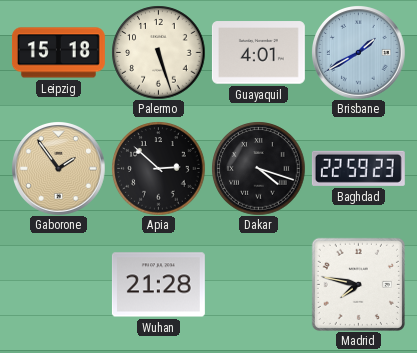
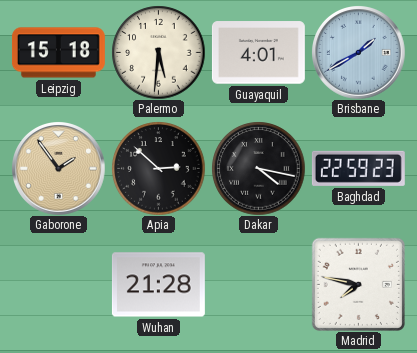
Palermo: 5:27 -> 5:31 (158, 52)
Dakar: 4:18 -> 4:17 (258, 168)
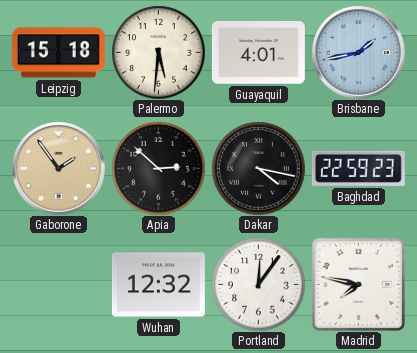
Brisbane: 1:40 -> 1:43 (359, 53)
Wuhan: 21:28 -> 12:32 (158, 285)
Portland: none -> 12:06 (258, 284)
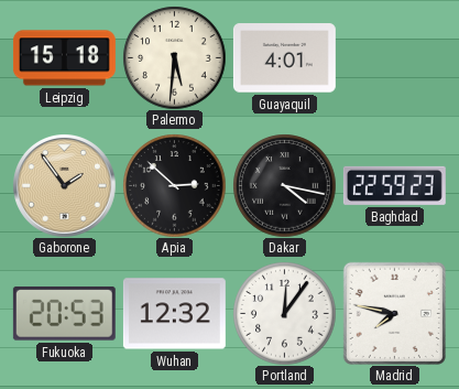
Brisbane: 1:43 -> none (359, 53)
Fukuoka: none -> 20:53 (64, 314)
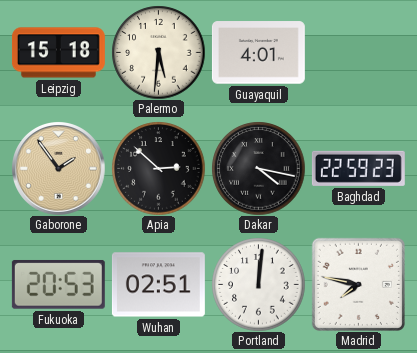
Wuhan: 12:32 -> 02:51 (158, 285)
Portland: 12:06 -> 12:01 (258, 284)
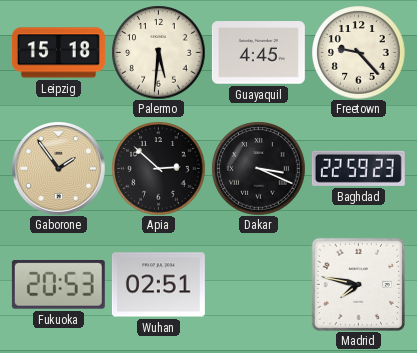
Guayaquil: 4:01 -> 4:45 (258, 53)
Freetown: none -> 9:23 (358, 52)
Dakar: 4:17 -> 3:19 (258, 168)
Portland: 12:01 -> none (258, 284)
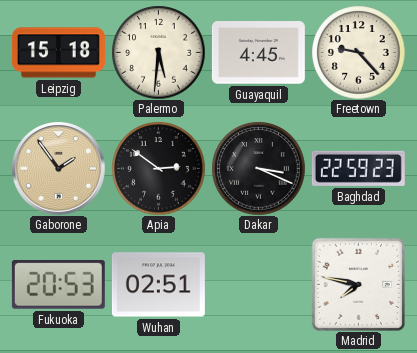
Apia: 2:52 -> 2:51 (158, 168)
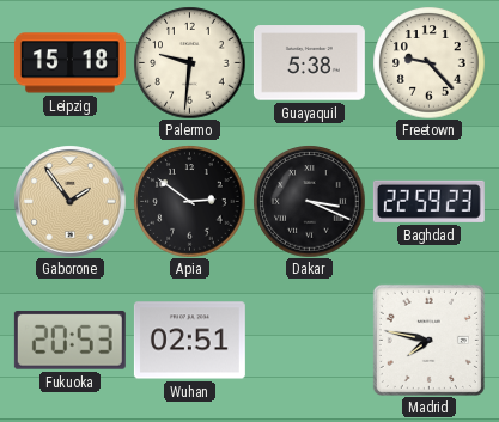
Palermo: 5:31 -> 9:31 (189, 62)
Guayaquil: 4:45 -> 5:38 (309, 63)
